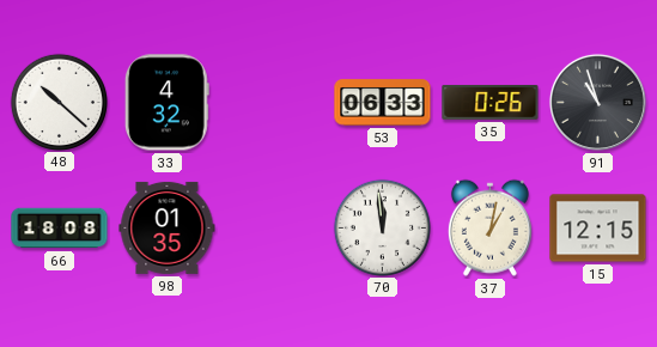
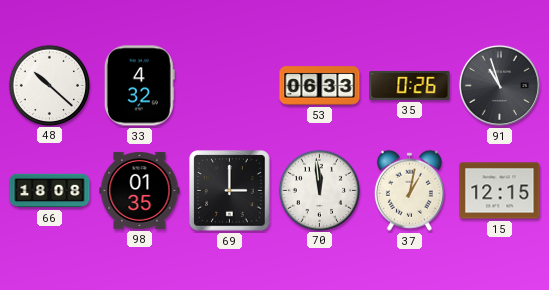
69: none -> 3:00 (230, 191)
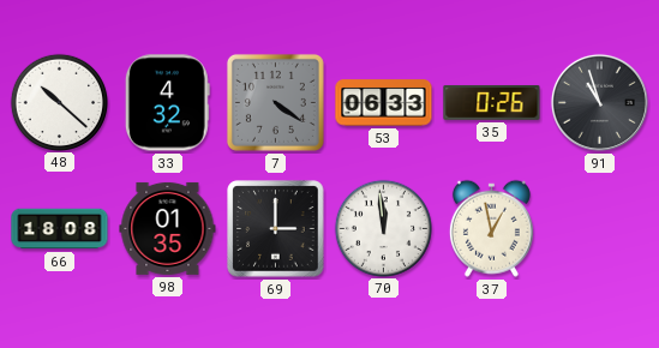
7: none -> 4:21 (275, 102)
37: 1:02 -> 12:58 (491, 228)
15: 12:15 -> none (500, 191)
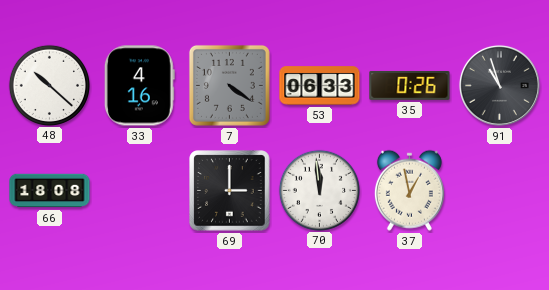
33: 4:32 -> 4:16 (139, 86)
98: 01:35 -> none (168, 228)
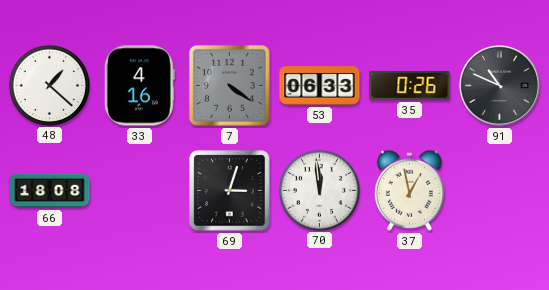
48: 10:22 -> 1:22 (49, 85)
91: 10:57 -> 10:49 (499, 85)
69: 3:00 -> 3:03 (230, 191)
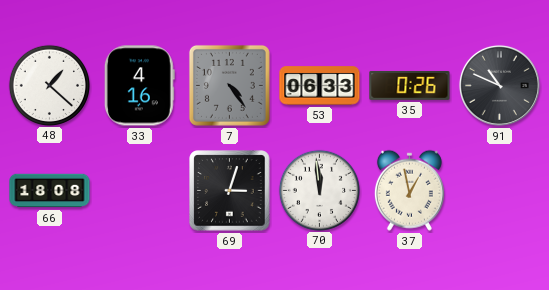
7: 4:21 -> 4:24 (229, 85)
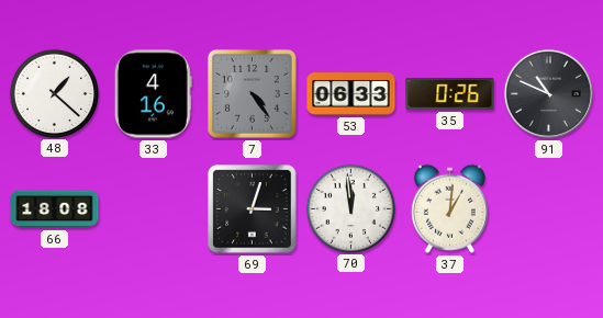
37: 12:58 -> 1:01 (449, 208)
